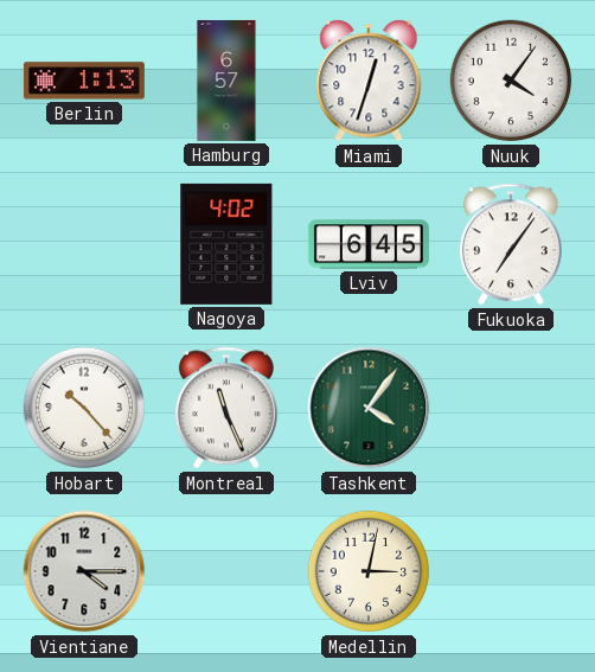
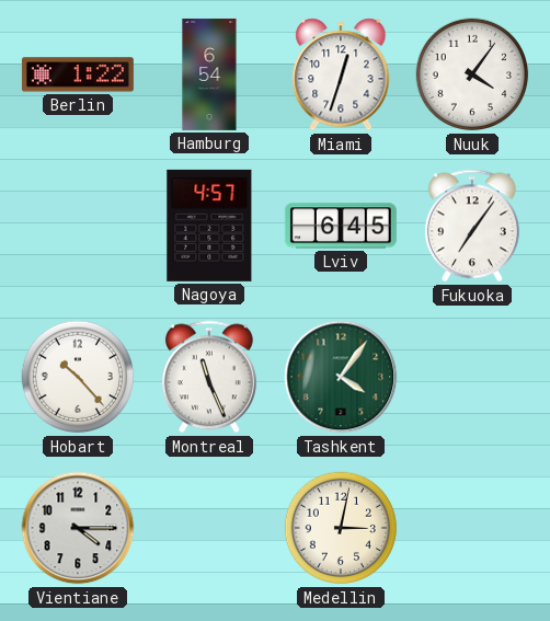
Berlin: 1:13 -> 1:22 (78, 74)
Hamburg: 6:57 -> 6:54 (209, 74)
Nagoya: 4:02 -> 4:57 (209, 226)
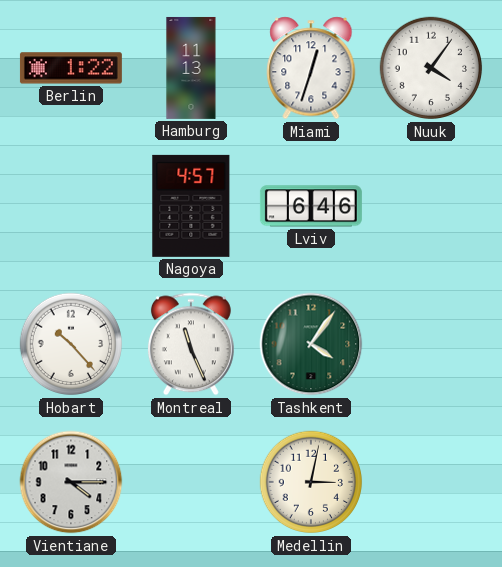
Hamburg: 6:54 -> 11:13 (191, 68)
Lviv: 6:45 -> 6:46 (311, 206)
Fukuoka: 7:06 -> none (472, 226)
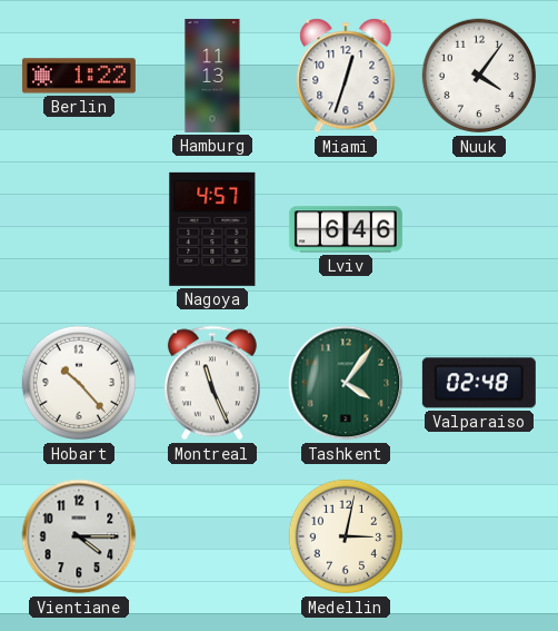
Valparaiso: none -> 02:48 (479, 383)
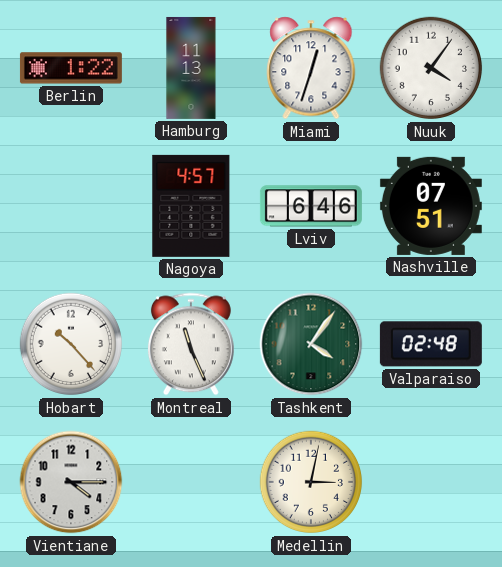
Nashville: none -> 07:51 (431, 206)
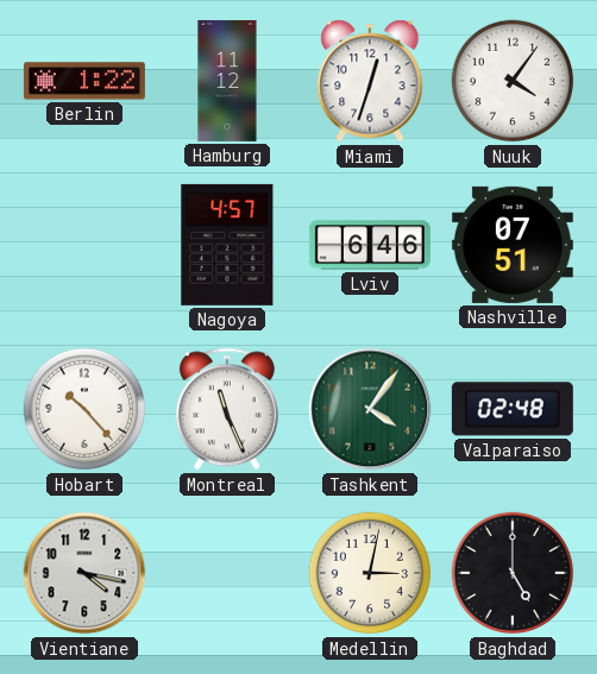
Hamburg: 11:13 -> 11:12 (227, 81)
Vientiane: 4:15 -> 4:17 (84, 573)
Baghdad: none -> 5:00 (513, 573)
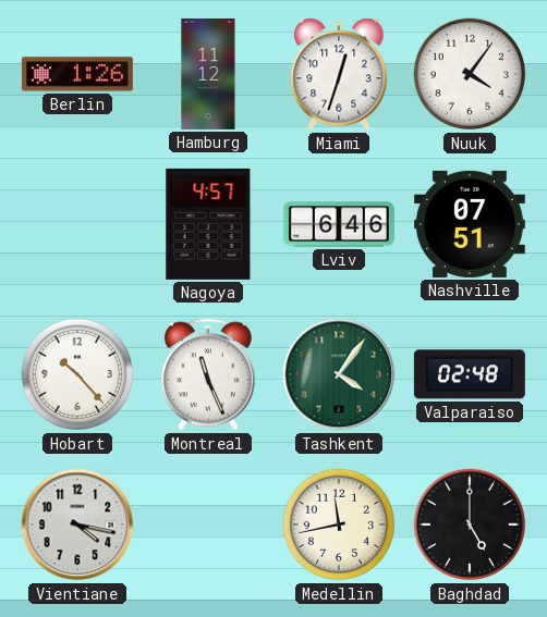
Berlin: 1:22 -> 1:26 (77, 74)
Medellin: 3:02 -> 11:43 (339, 525)
